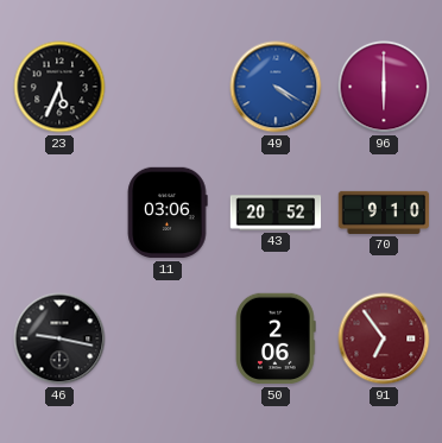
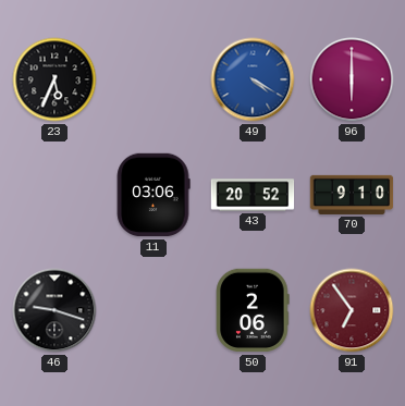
46: 9:17 -> 9:18 (54, 310)
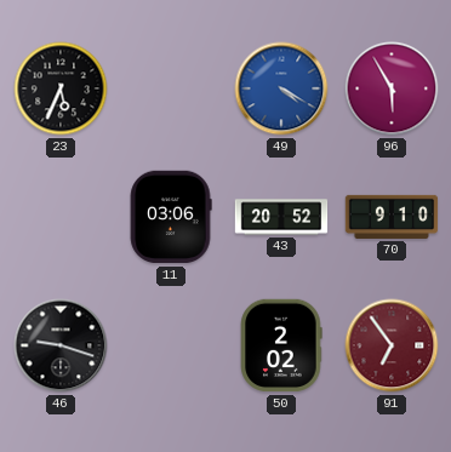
96: 6:00 -> 5:55 (392, 88)
50: 2:06 -> 2:02 (281, 345)
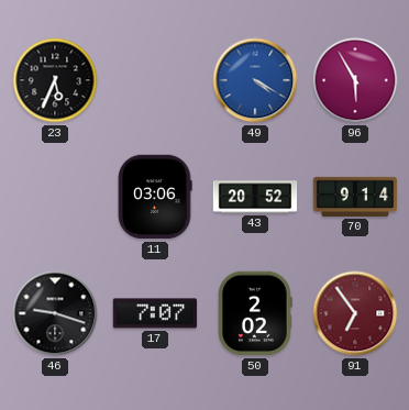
70: 9:10 -> 9:14 (355, 197)
17: none -> 7:07 (155, 313)
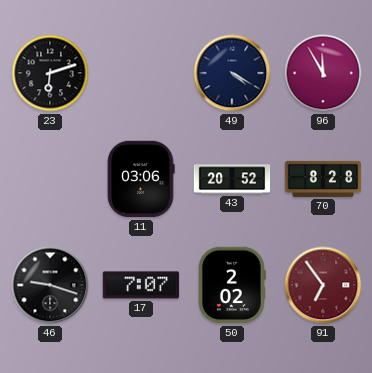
23: 5:34 -> 6:12 (50, 73)
49 dial: blue -> navy (232, 73)
96: 5:55 -> 11:55 (323, 73)
70: 9:14 -> 8:28 (323, 179)
